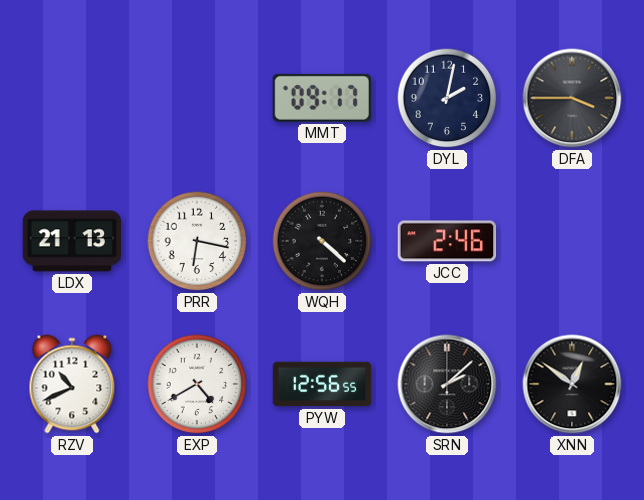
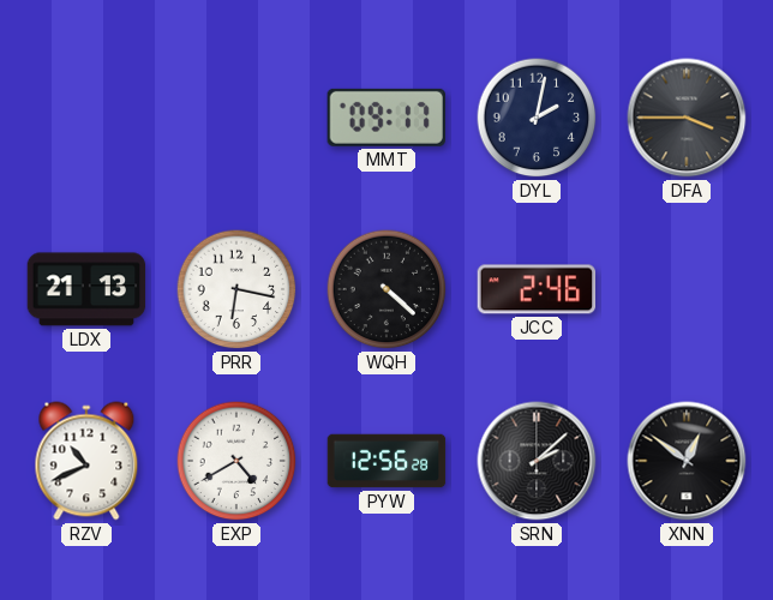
PYW: 12:56:55 -> 12:56:28 (386, 461)
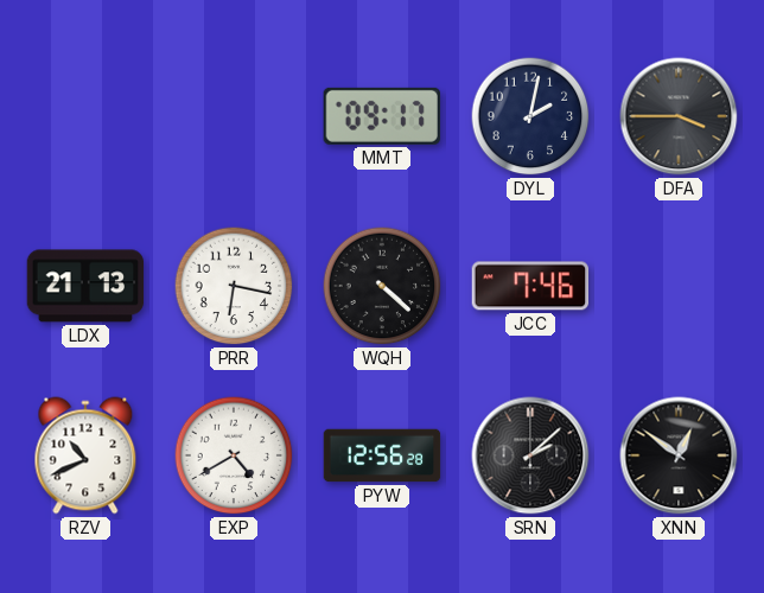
JCC: 2:46 -> 7:46 (530, 286)
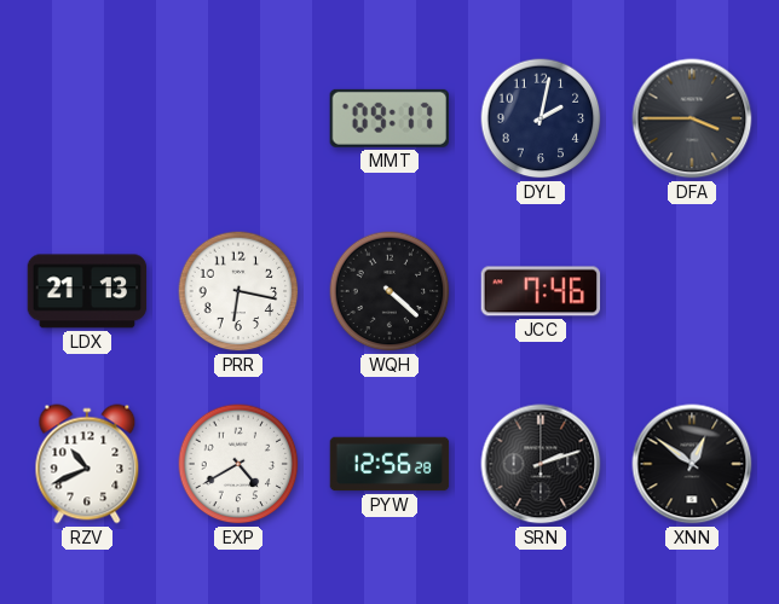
SRN: 2:08 -> 2:12 (541, 464)
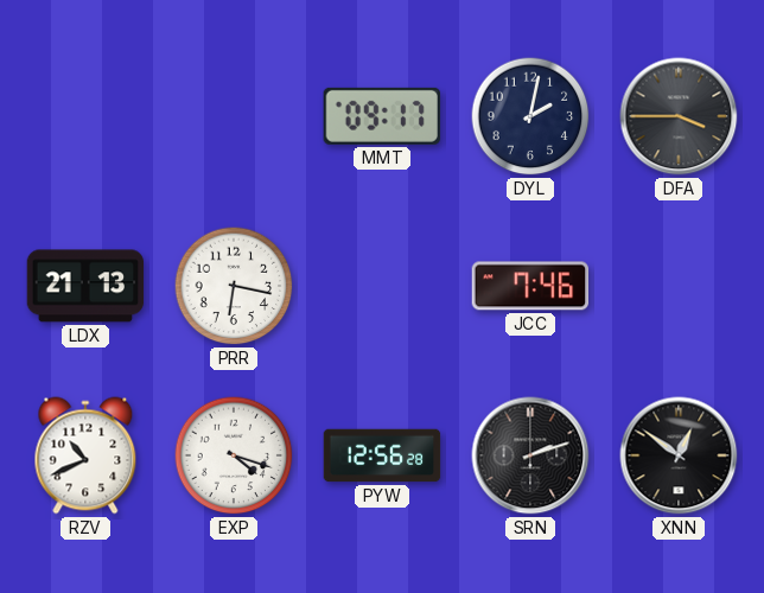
WQH: 4:22 -> none (389, 291)
EXP: 4:40 -> 4:18 (234, 455)
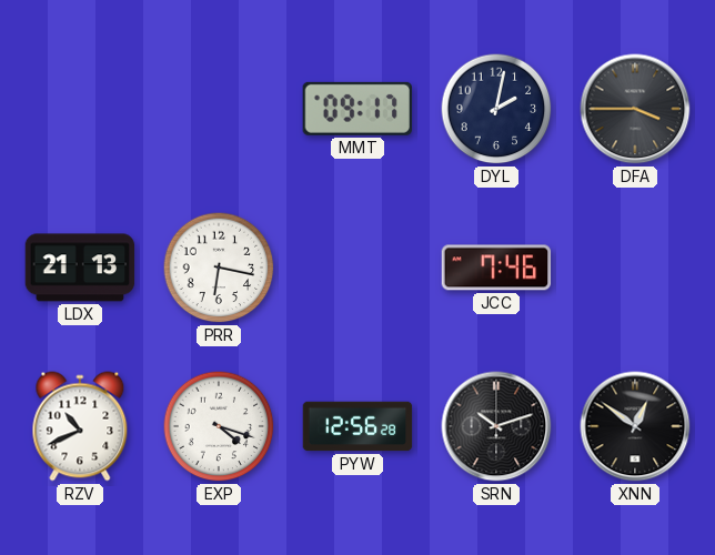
SRN: 2:12 -> 10:12 (496, 426)
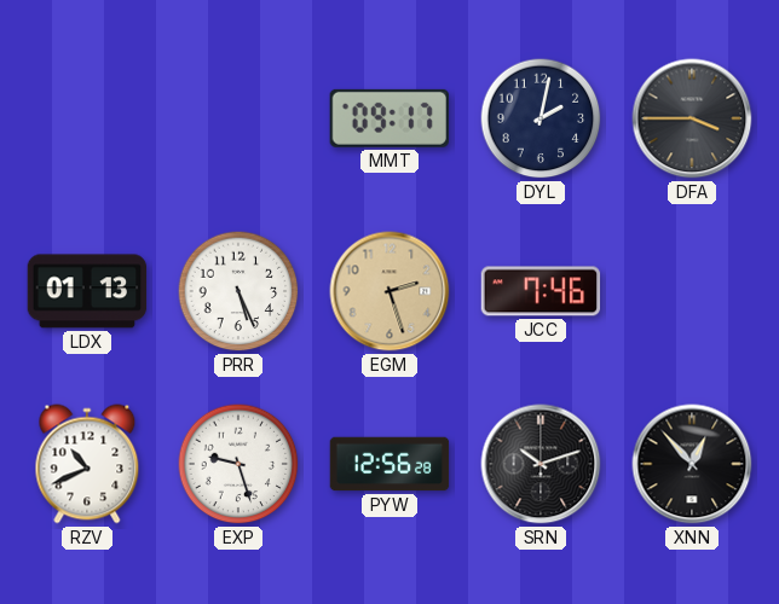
LDX: 21:13 -> 01:13 (87, 291)
PRR: 6:17 -> 5:26 (238, 291)
EGM: none -> 2:27 (389, 291)
EXP: 4:18 -> 9:27 (238, 464)
XNN: 12:51 -> 12:53 (692, 464)
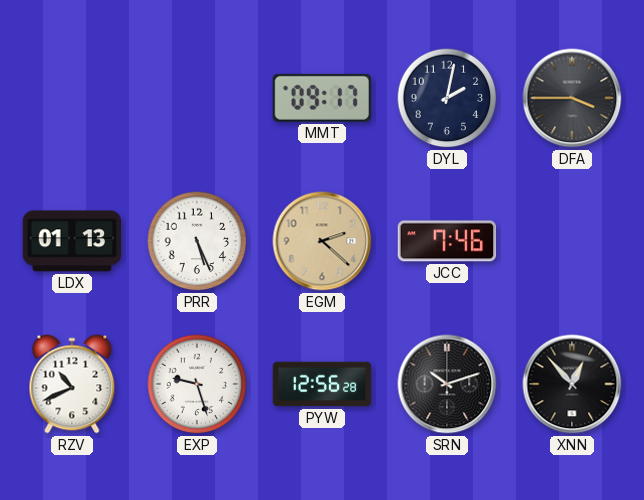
EGM: 2:27 -> 2:22 (322, 241)
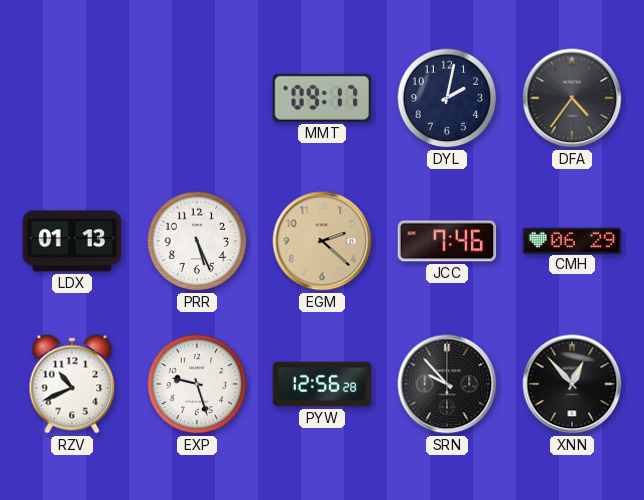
DFA: 3:45 -> 4:36 (572, 98)
CMH: none -> 06:29 (572, 240)
SRN: 10:12 -> 9:53 (447, 384)
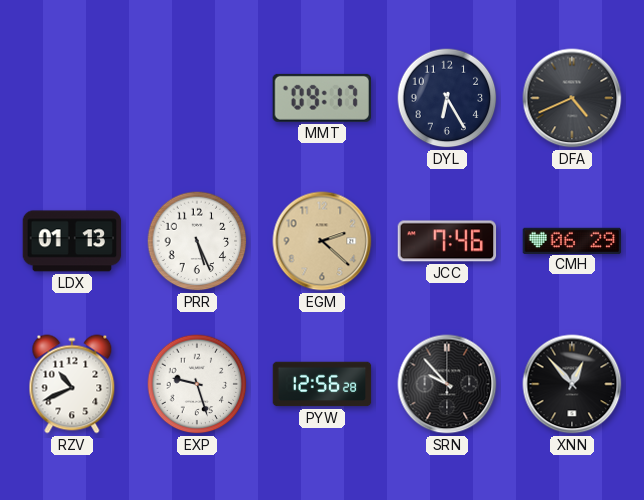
DYL: 2:02 -> 6:25 (447, 98)
DFA: 4:36 -> 4:41 (572, 98)
